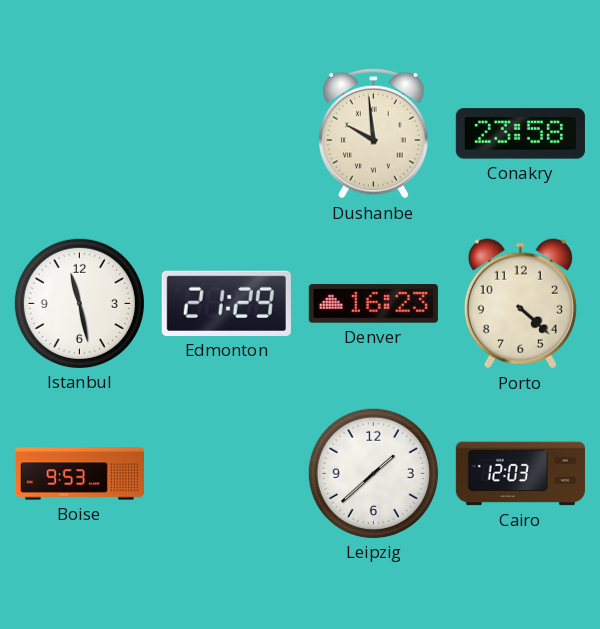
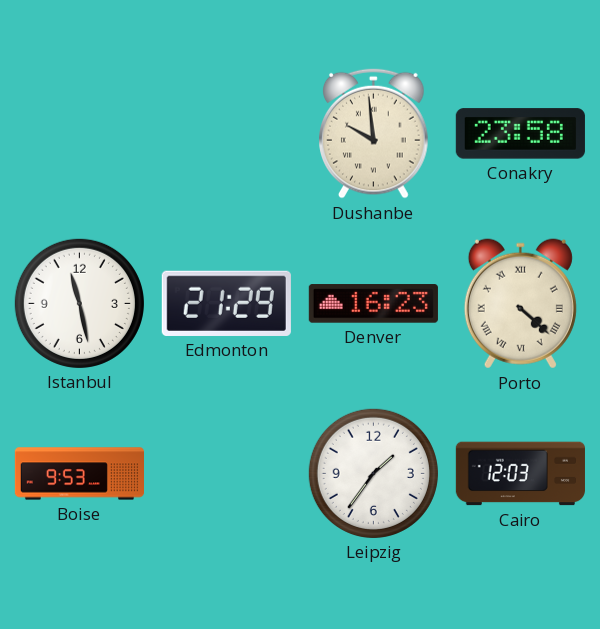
Porto numerals: Arabic -> Roman (520, 304)
Leipzig: 1:38 -> 1:36 (373, 473)
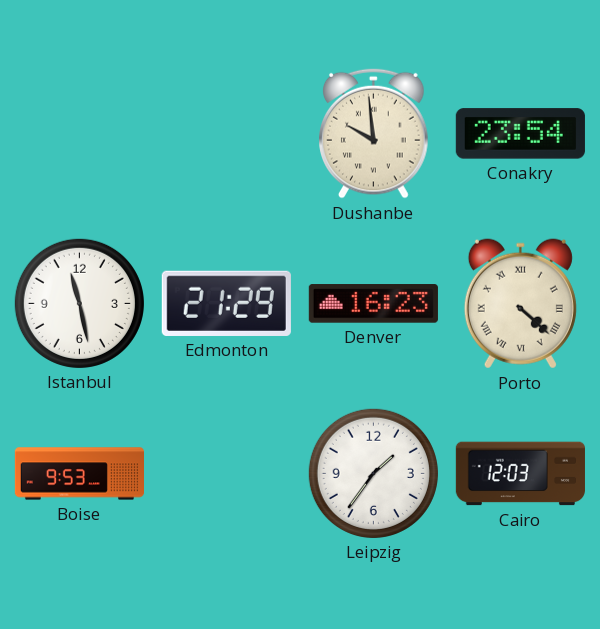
Conakry: 23:58 -> 23:54 (520, 134)
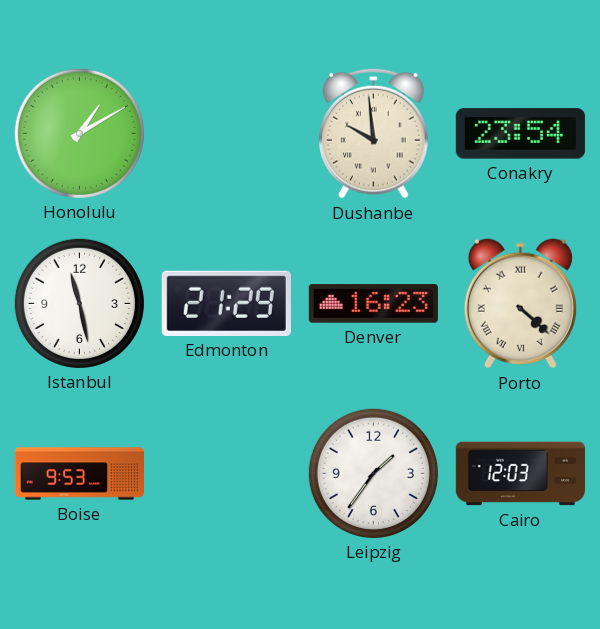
Honolulu: none -> 1:10 (79, 133)
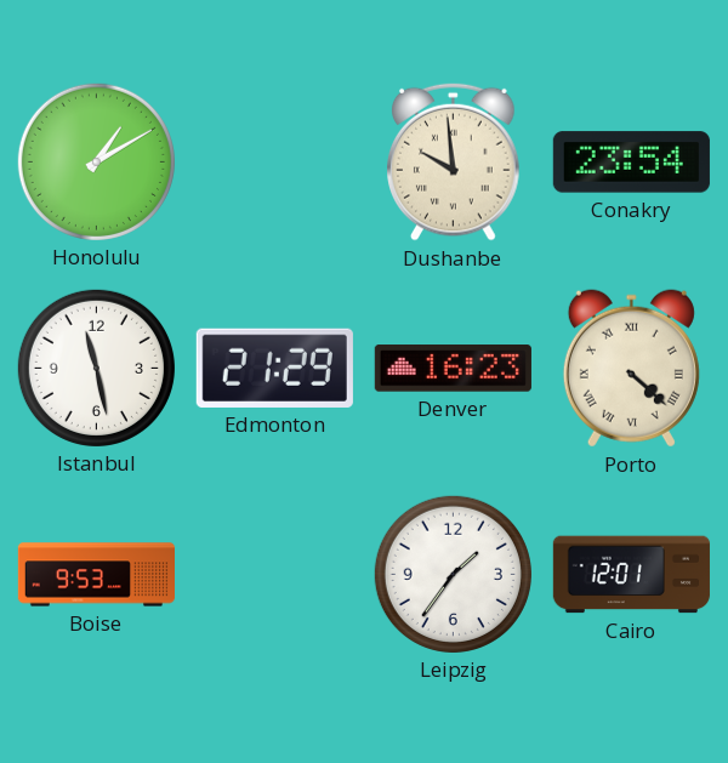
Cairo: 12:03 -> 12:01 (631, 575)
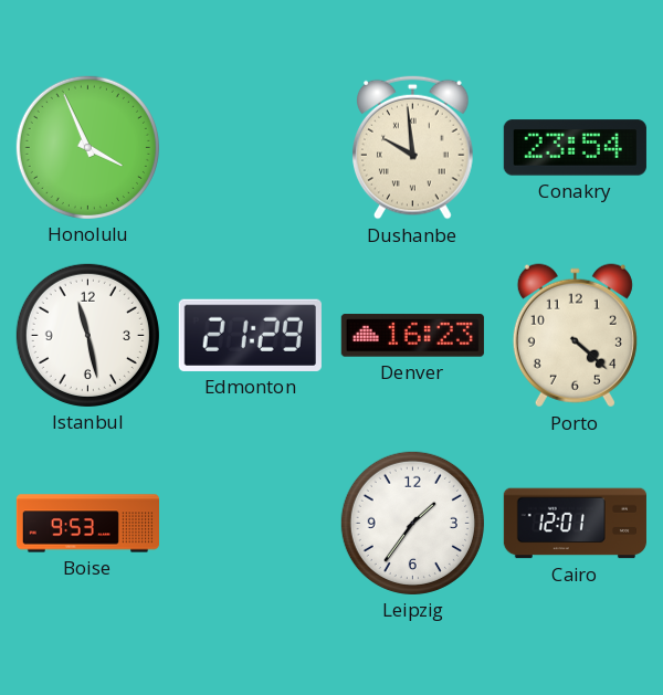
Honolulu: 1:10 -> 3:56 (87, 147)
Porto numerals: Roman -> Arabic (575, 336)
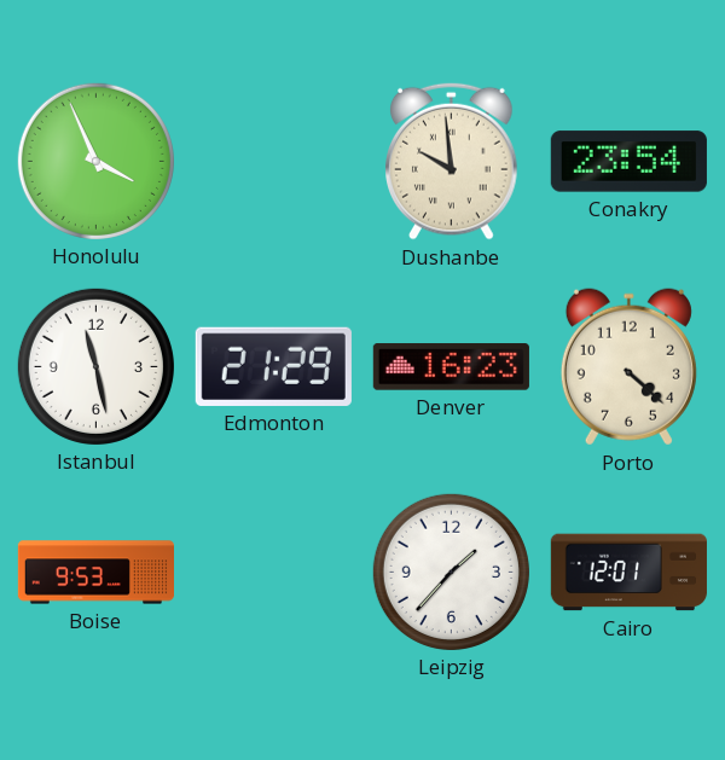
Leipzig: 1:36 -> 1:37 (451, 572)
